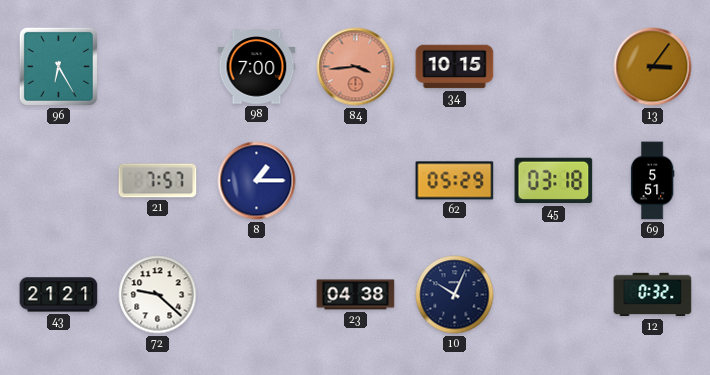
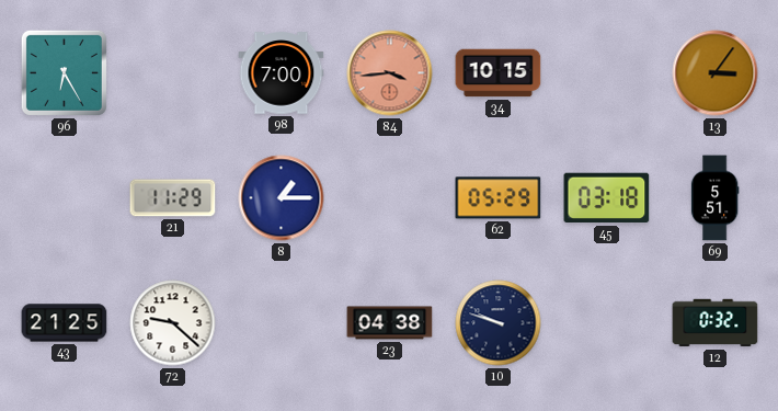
21: 7:57 -> 11:29 (173, 198)
43: 21:21 -> 21:25 (65, 323)
10: 10:04 -> 9:48 (499, 323)
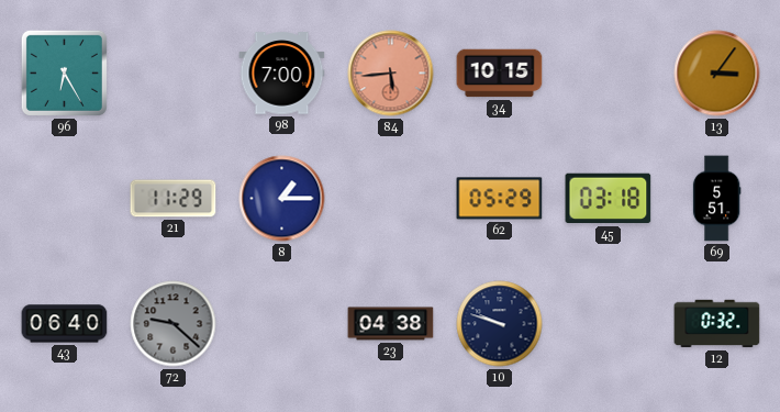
84: 3:44 -> 5:44 (391, 74)
43: 21:25 -> 06:40 (65, 324)
72 dial: white -> grey (174, 324)
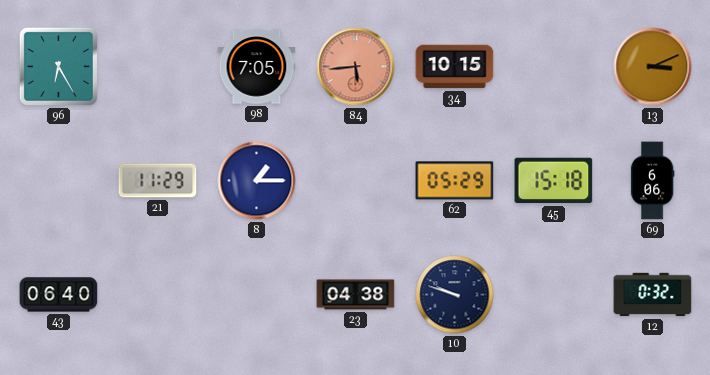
98: 7:00 -> 7:05 (257, 67)
13: 3:06 -> 3:11 (653, 67)
45: 03:18 -> 15:18 (554, 181)
69: 5:51 -> 6:06 (652, 181)
72: 9:22 -> none (174, 324)
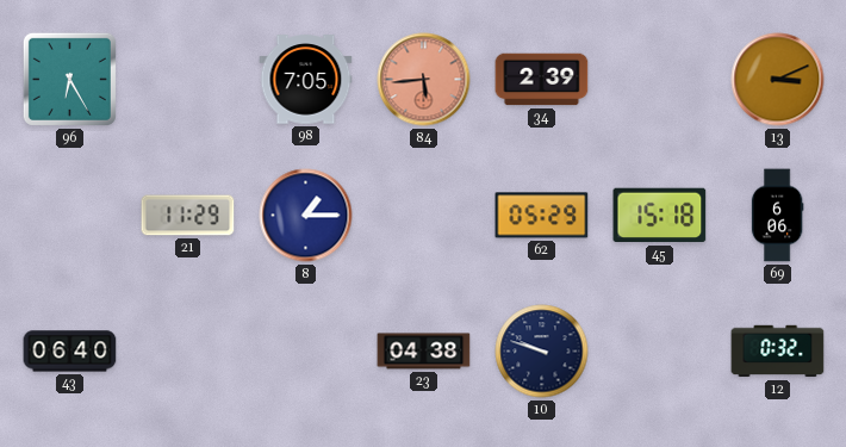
34: 10:15 -> 2:39 (542, 80)
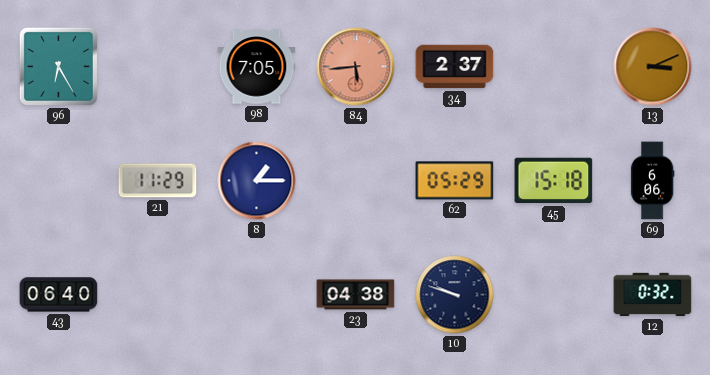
34: 2:39 -> 2:37 (455, 67)
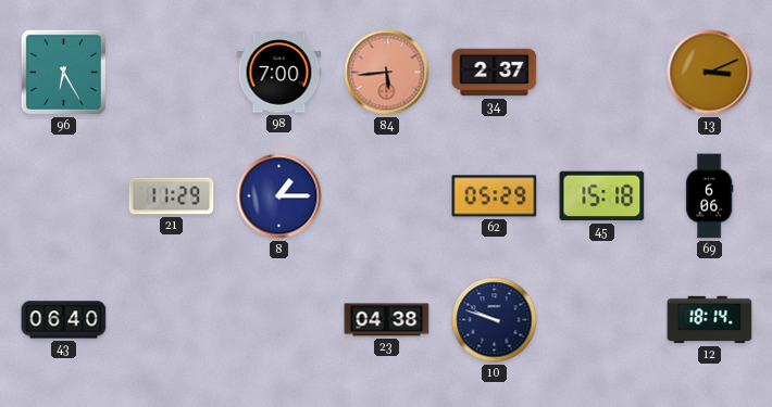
98: 7:05 -> 7:00 (279, 73)
12: 0:32 -> 18:14 (710, 320)
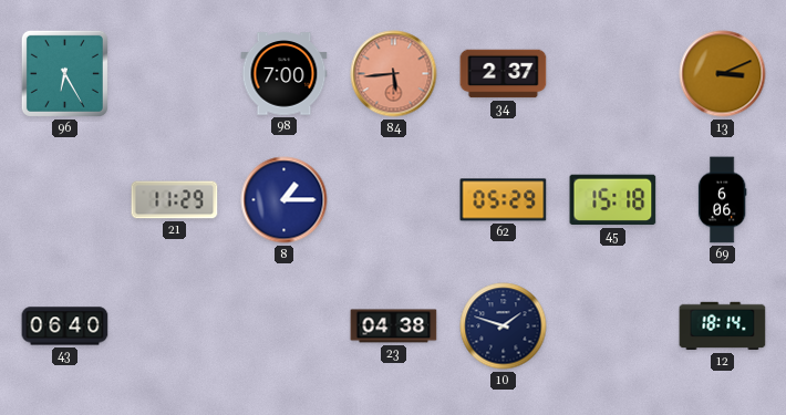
10: 9:48 -> 1:48 (504, 326)
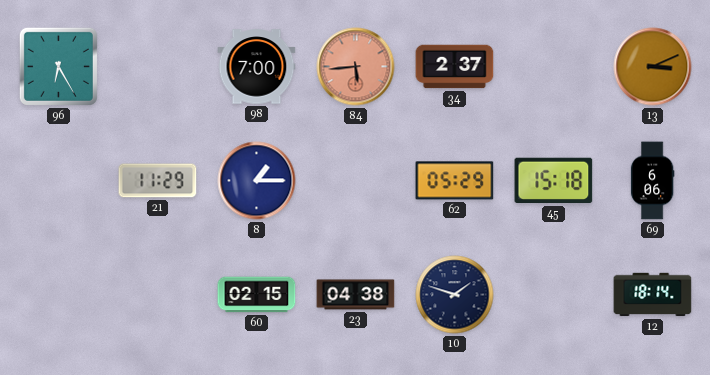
43: 06:40 -> none (65, 326)
60: none -> 02:15 (257, 295)
